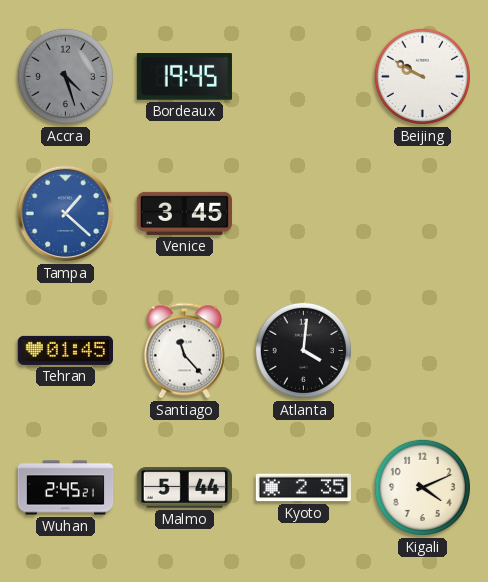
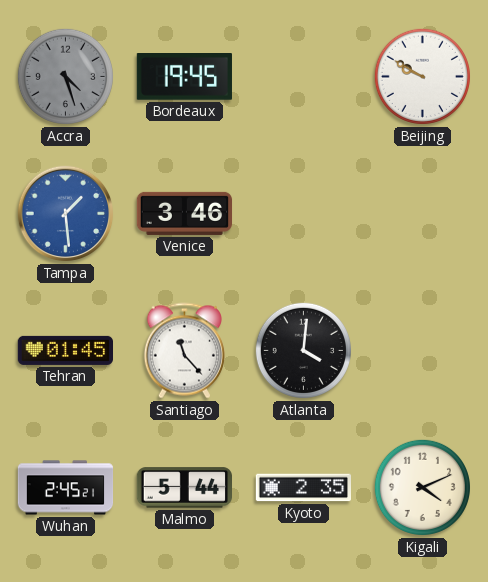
Tampa: 1:22 -> 1:29 (66, 214)
Venice: 3:45 -> 3:46 (185, 213)
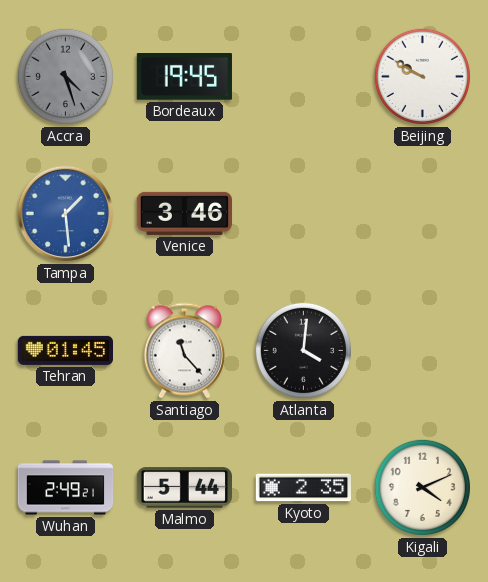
Wuhan: 2:45 -> 2:49 (66, 488)
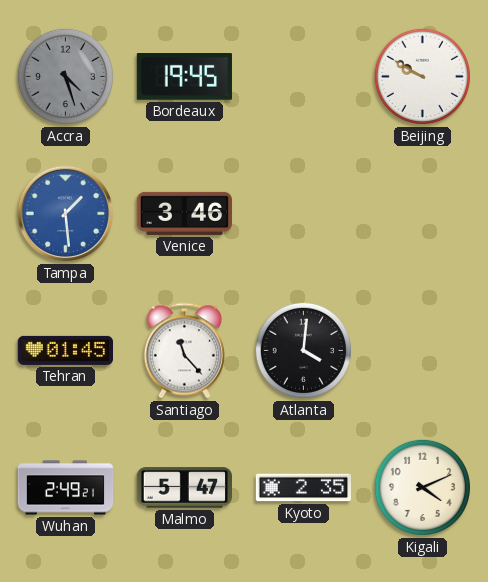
Malmo: 5:44 -> 5:47 (184, 488)
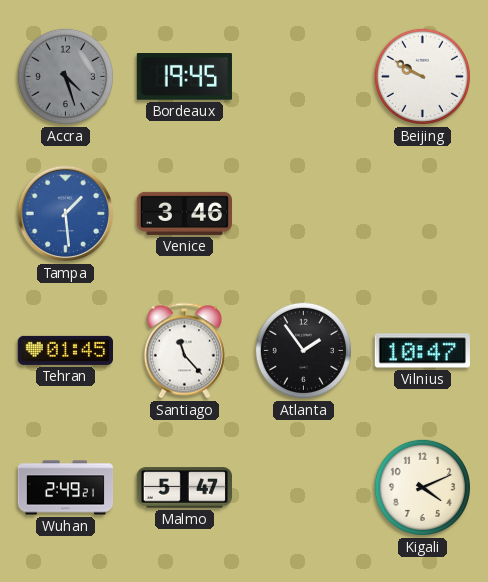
Atlanta: 4:01 -> 1:54 (303, 350)
Vilnius: none -> 10:47 (422, 351)
Kyoto: 2:35 -> none (303, 488)
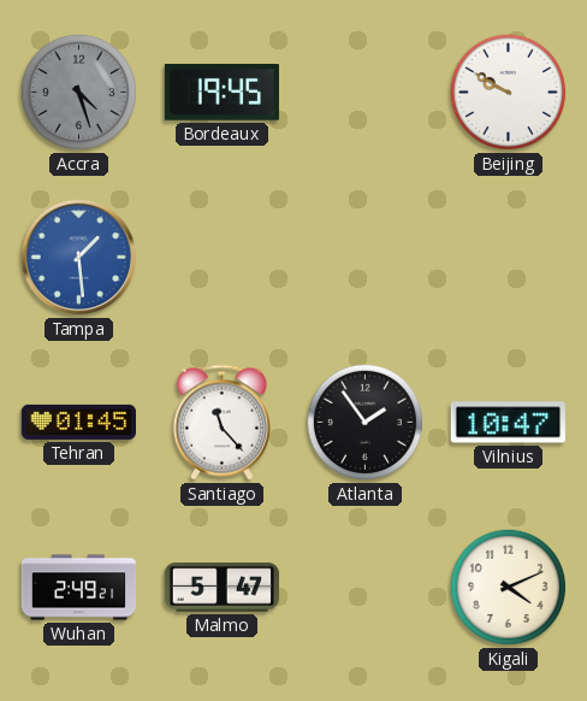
Venice: 3:46 -> none (185, 213)
